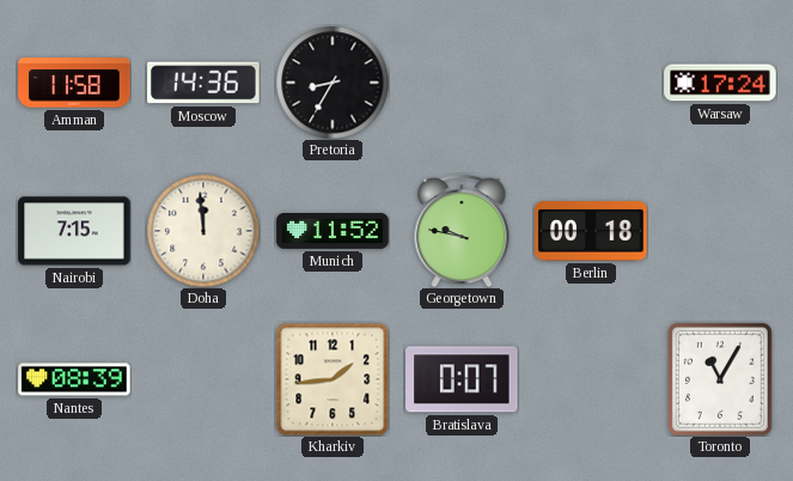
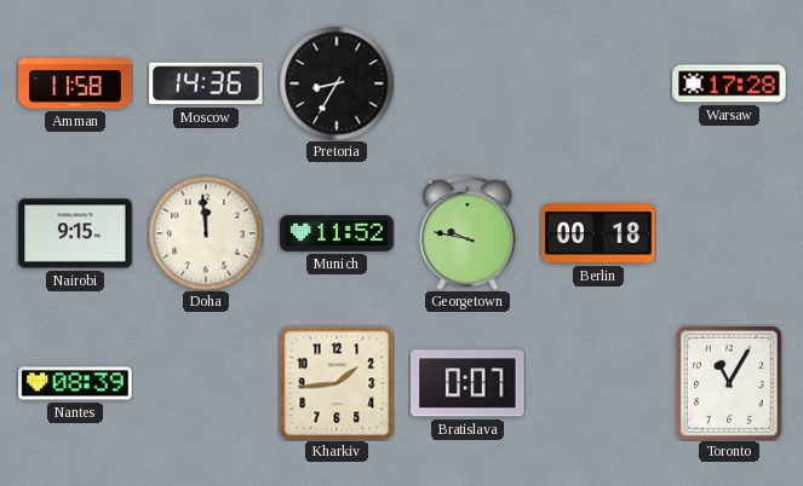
Warsaw: 17:24 -> 17:28 (729, 83)
Nairobi: 7:15 -> 9:15 (75, 233)
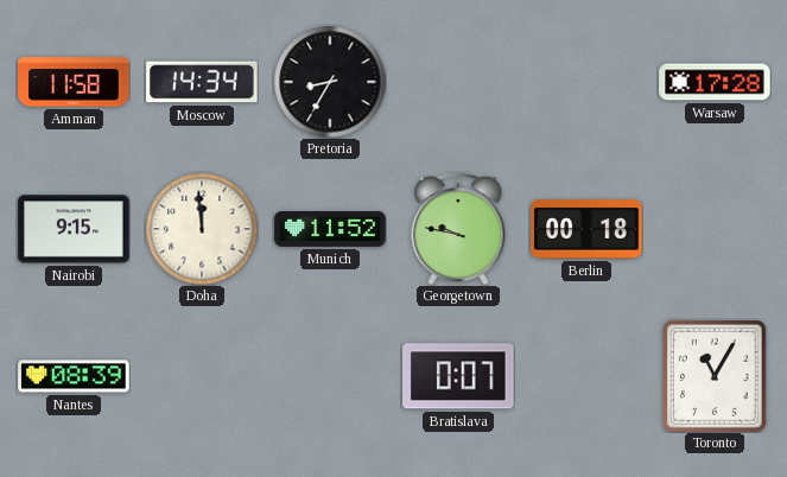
Moscow: 14:36 -> 14:34 (202, 82)
Kharkiv: 1:44 -> none (337, 383)
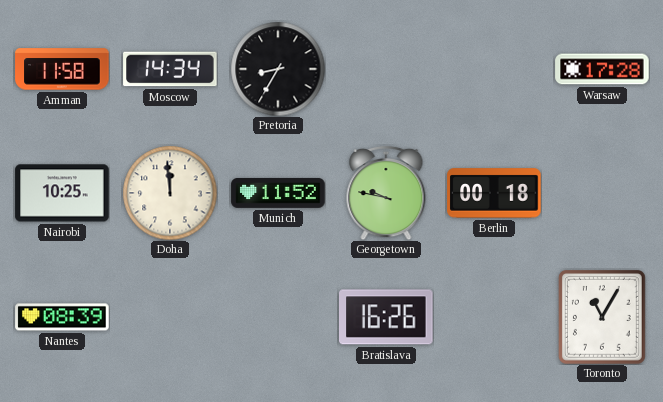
Nairobi: 9:15 -> 10:25 (62, 193)
Bratislava: 0:07 -> 16:26 (387, 317)
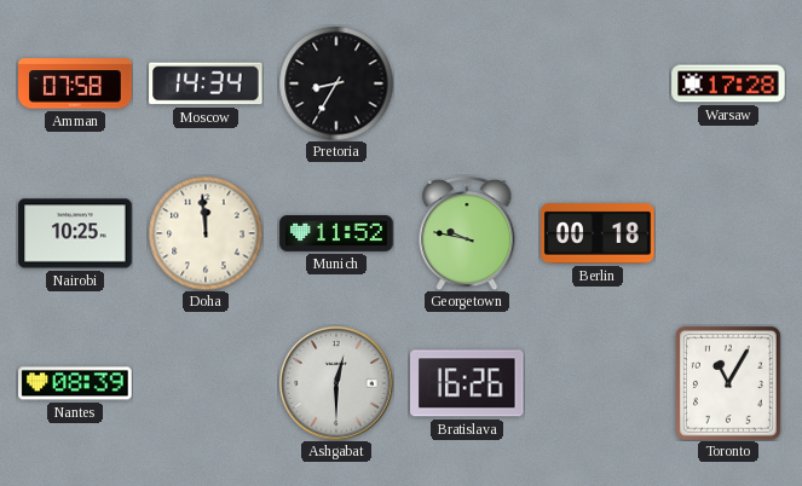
Amman: 11:58 -> 07:58 (75, 83)
Ashgabat: none -> 12:30 (336, 383)
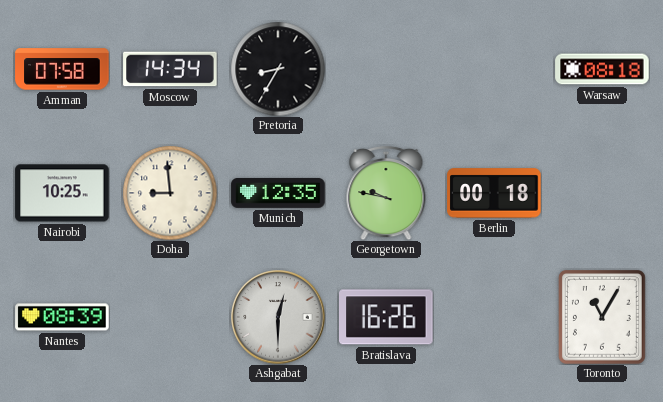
Warsaw: 17:28 -> 08:18 (602, 69)
Doha: 11:59 -> 8:59 (170, 193)
Munich: 11:52 -> 12:35 (278, 193)
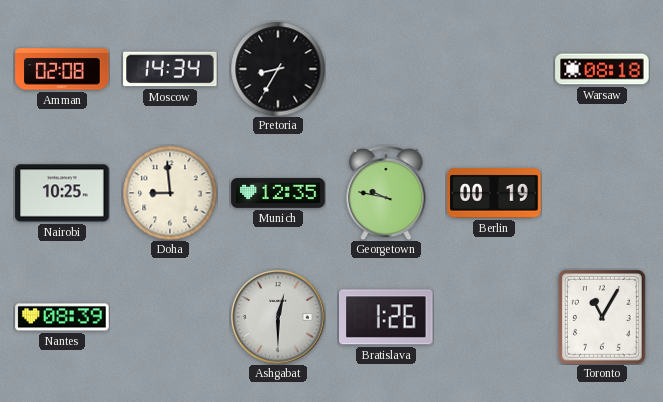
Amman: 07:58 -> 02:08 (62, 69)
Berlin: 00:18 -> 00:19 (494, 193)
Bratislava: 16:26 -> 1:26 (387, 317)
